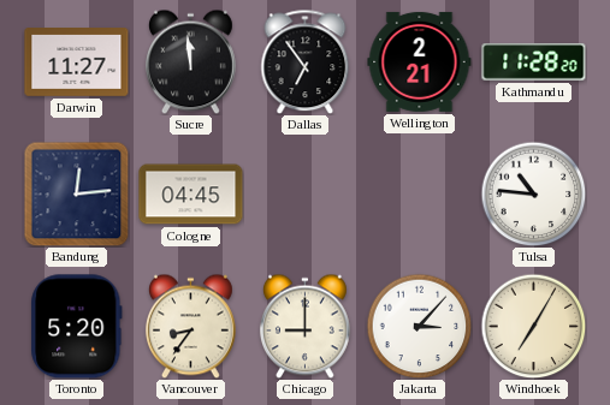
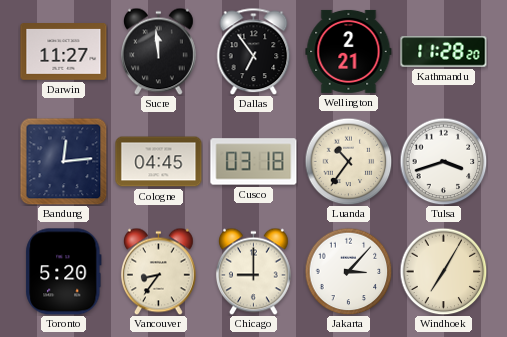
Cusco: none -> 03:18 (254, 162)
Luanda: none -> 10:36 (348, 161)
Tulsa: 10:46 -> 3:42 (443, 161)
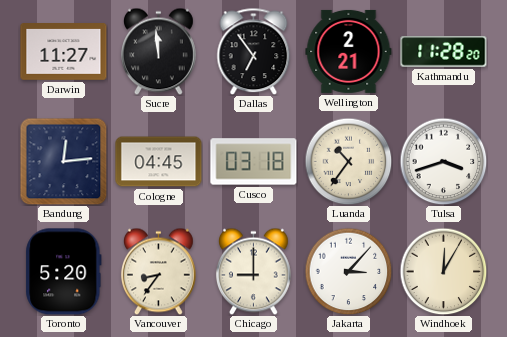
Windhoek: 7:05 -> 12:05 (443, 271)
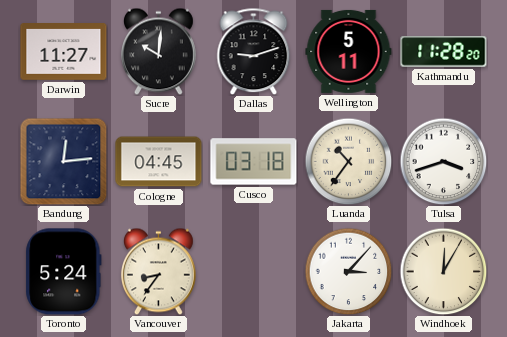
Sucre: 11:59 -> 10:01 (158, 51)
Dallas: 6:54 -> 9:12 (254, 51)
Wellington: 2:21 -> 5:11 (349, 51)
Toronto: 5:20 -> 5:24 (64, 272)
Chicago: 9:00 -> none (253, 271)
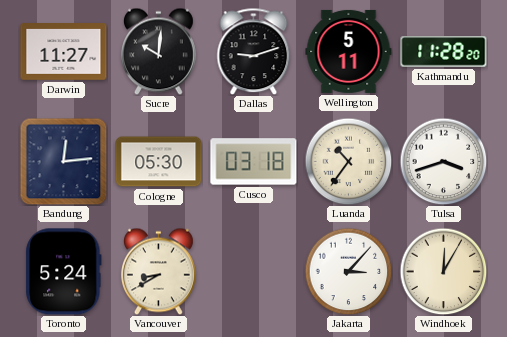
Cologne: 04:45 -> 05:30 (159, 162)
Vancouver: 8:36 -> 8:40 (158, 271)
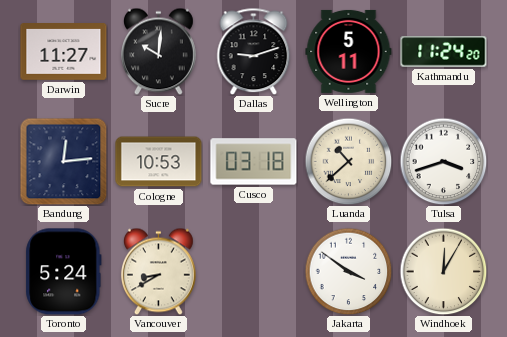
Kathmandu: 11:28 -> 11:24 (444, 52)
Cologne: 05:30 -> 10:53 (159, 162)
Luanda: 10:36 -> 10:38 (348, 161)
Jakarta: 3:07 -> 3:51 (348, 271)
